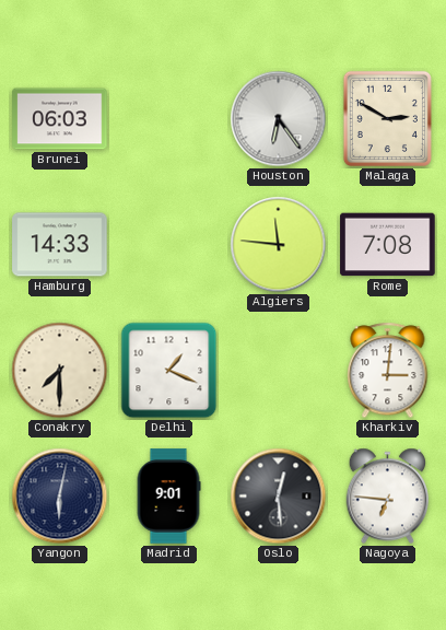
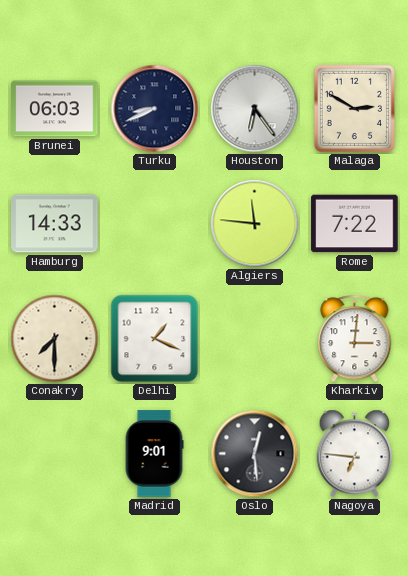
Turku: none -> 8:41 (155, 109)
Rome: 7:08 -> 7:22 (355, 224)
Yangon: 6:02 -> none (60, 497)
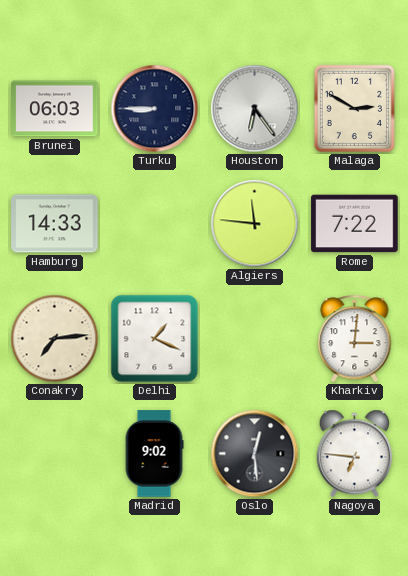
Turku: 8:41 -> 8:45 (155, 109)
Conakry: 7:30 -> 7:14 (55, 339)
Madrid: 9:01 -> 9:02 (154, 454)
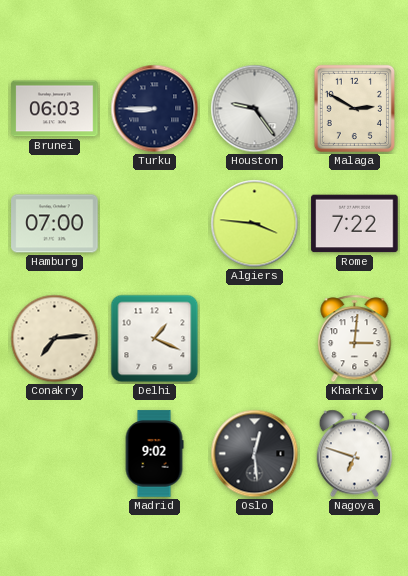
Houston: 6:24 -> 9:24 (255, 109)
Hamburg: 14:33 -> 07:00 (55, 224)
Algiers: 11:46 -> 3:46 (255, 224)
Nagoya: 6:46 -> 6:48 (355, 454)
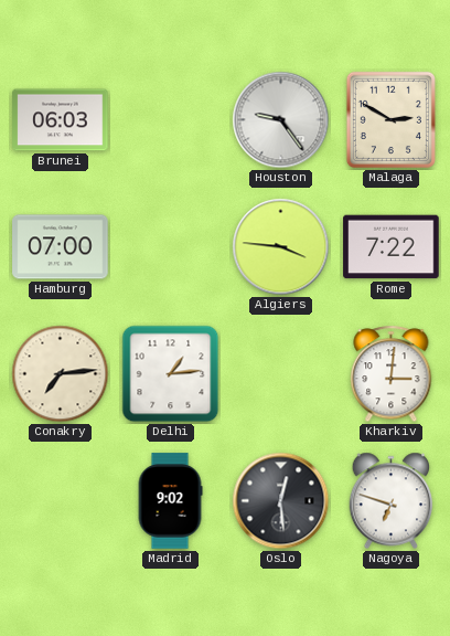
Turku: 8:45 -> none (155, 109)
Delhi: 1:19 -> 1:14 (171, 374)
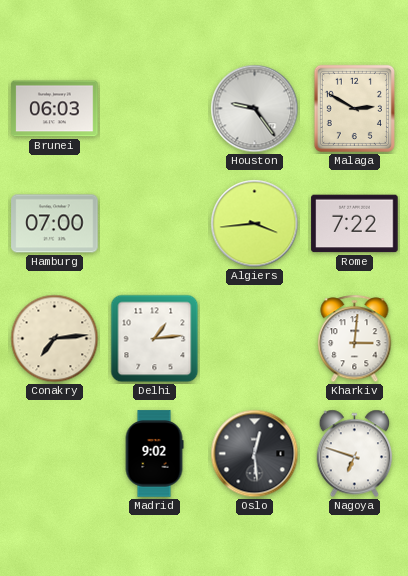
Algiers: 3:46 -> 3:44 (255, 224)
